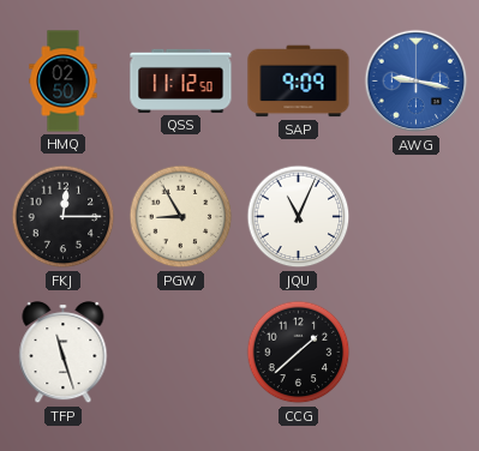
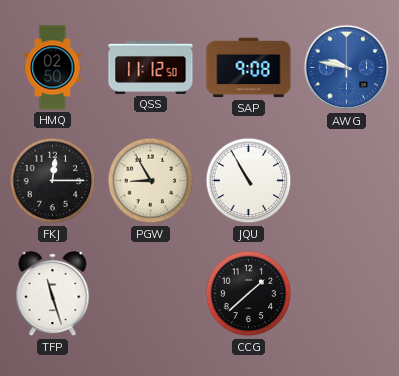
SAP: 9:09 -> 9:08 (249, 68)
AWG: 9:17 -> 9:47 (347, 68)
JQU: 11:04 -> 10:55 (249, 181)
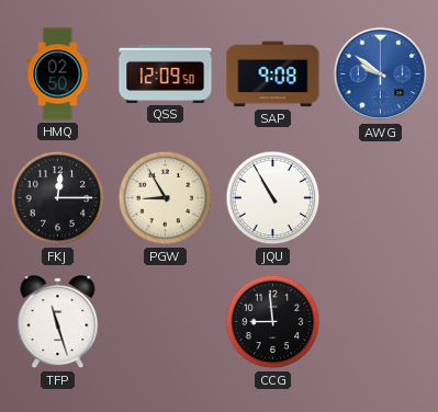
QSS: 11:12 -> 12:09 (166, 73)
AWG: 9:47 -> 9:51 (381, 75)
CCG: 1:38 -> 8:59 (273, 322)
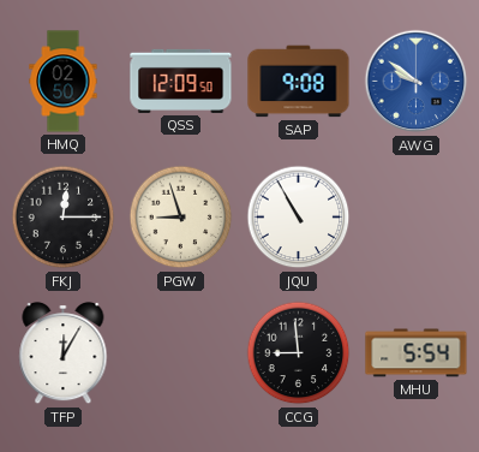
PGW: 8:55 -> 8:57 (181, 218)
TFP: 11:27 -> 12:05 (64, 353)
MHU: none -> 5:54 (417, 353)
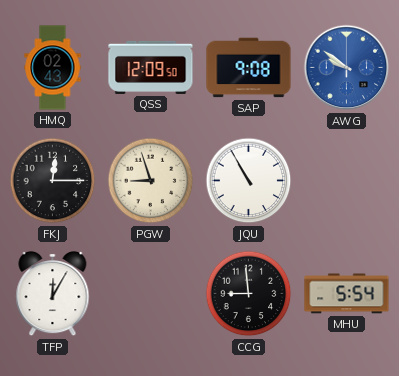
HMQ: 02:50 -> 02:43 (53, 68)
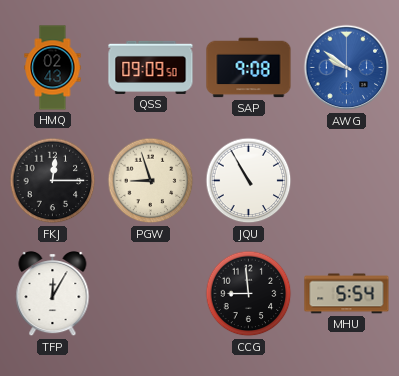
QSS: 12:09 -> 09:09 (151, 67)
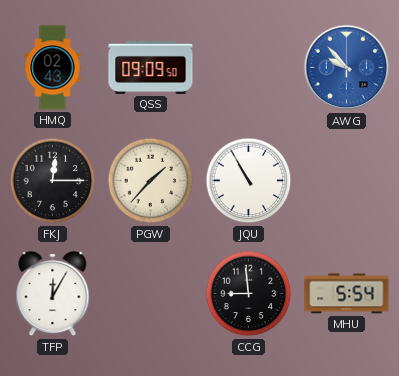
SAP: 9:08 -> none (249, 68)
AWG: 9:51 -> 9:53 (347, 68)
PGW: 8:57 -> 1:37 (151, 181)
